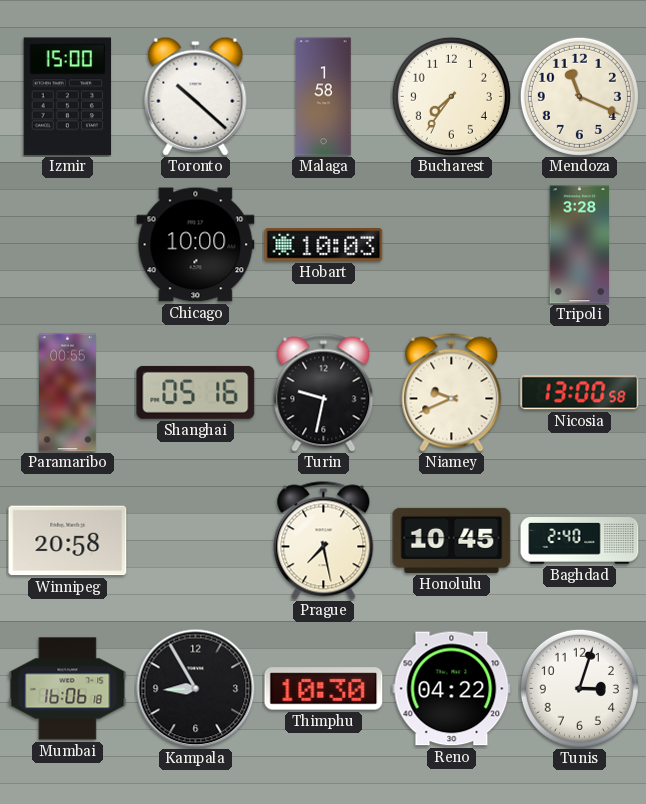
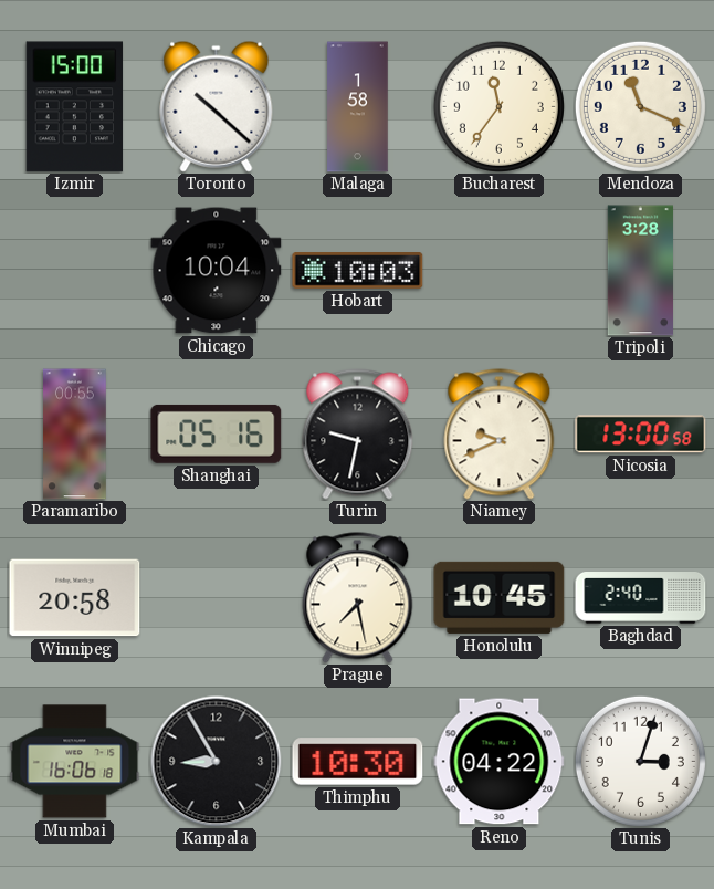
Bucharest: 7:36 -> 11:36 (498, 106)
Chicago: 10:00 -> 10:04 (217, 271)
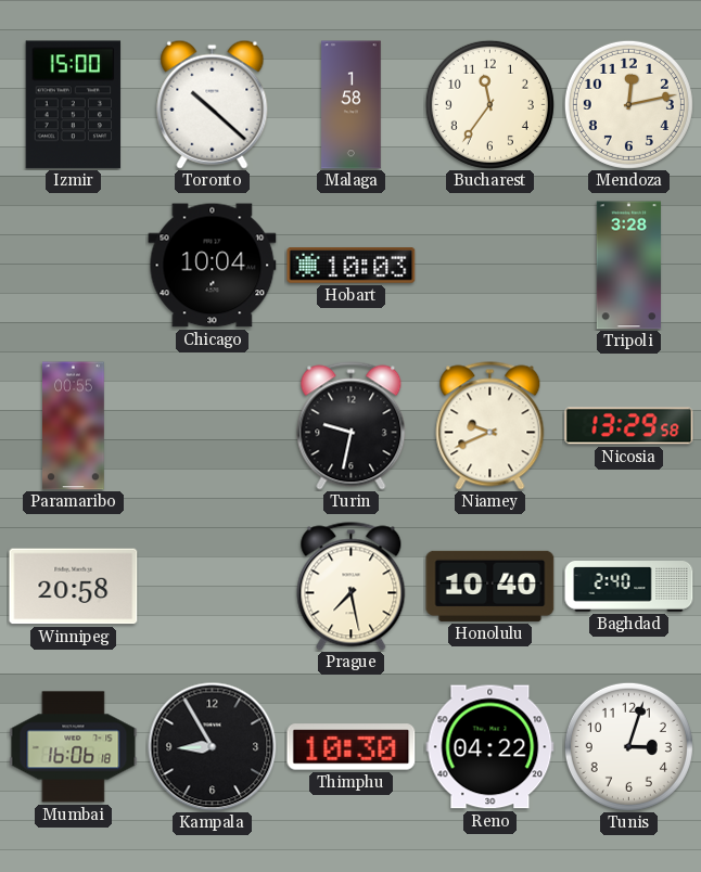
Mendoza: 11:19 -> 12:13 (628, 104)
Shanghai: 05:16 -> none (217, 433)
Nicosia: 13:00 -> 13:29 (629, 426)
Honolulu: 10:45 -> 10:40 (490, 586)
